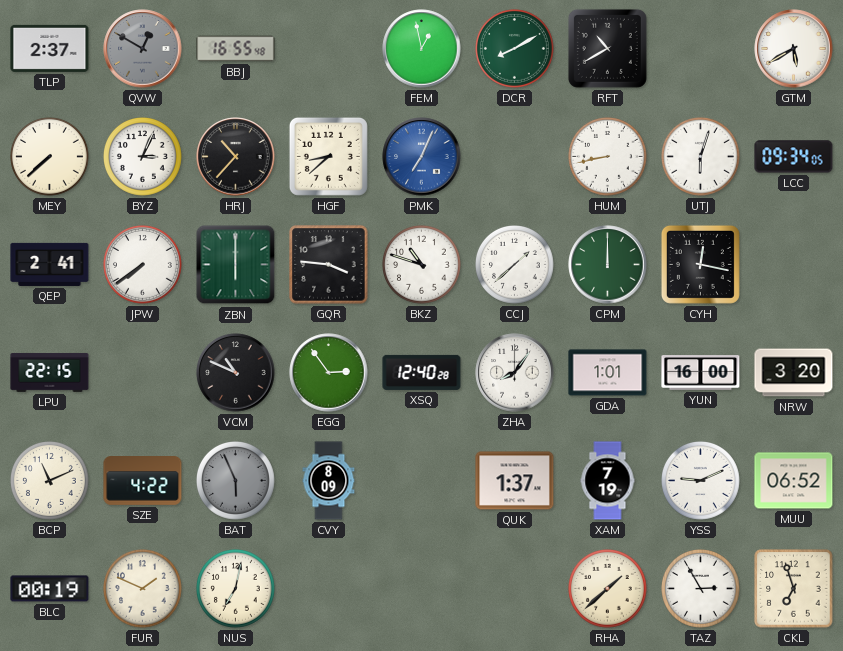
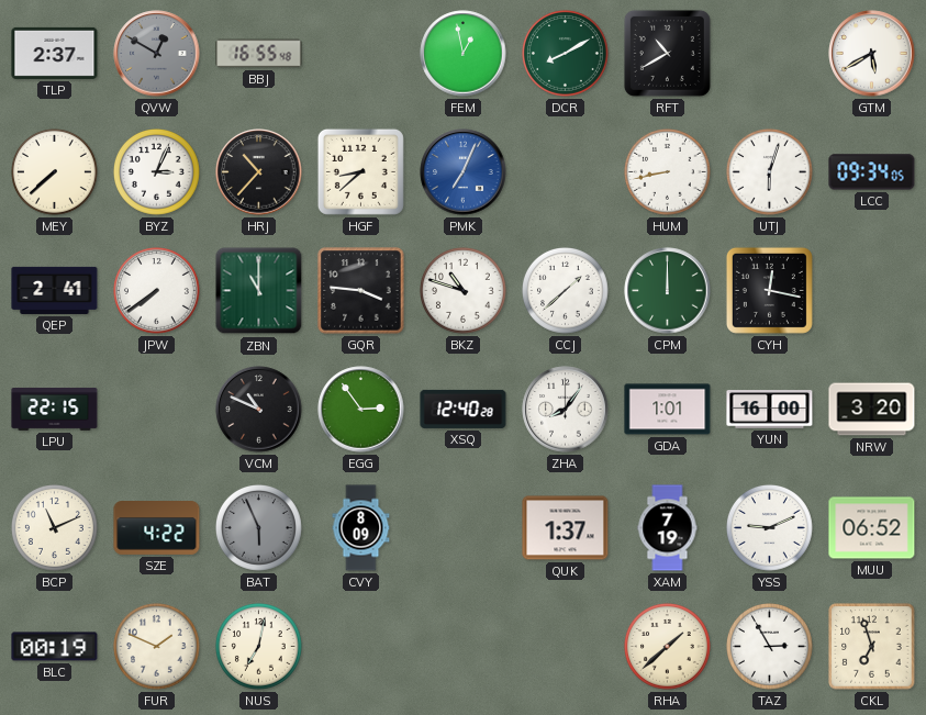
ZBN: 6:00 -> 11:00 (259, 291)
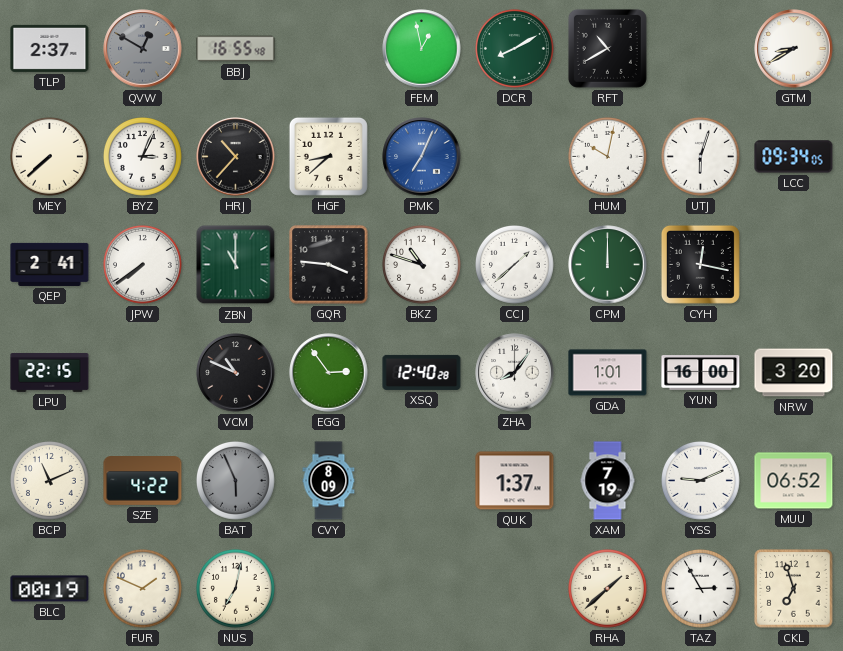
GTM: 5:40 -> 8:40 (794, 49)
HUM: 8:43 -> 10:02 (608, 157)
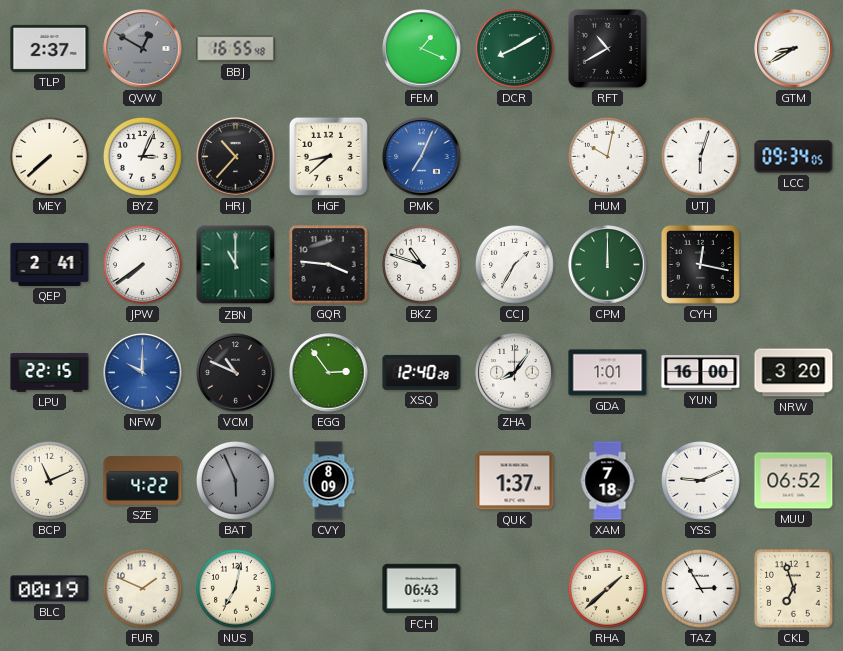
FEM: 12:58 -> 1:19 (422, 49)
CCJ: 1:38 -> 1:35 (515, 265)
NFW: none -> 10:00 (143, 373)
XAM: 7:19 -> 7:18 (608, 481)
FCH: none -> 06:43 (422, 589)
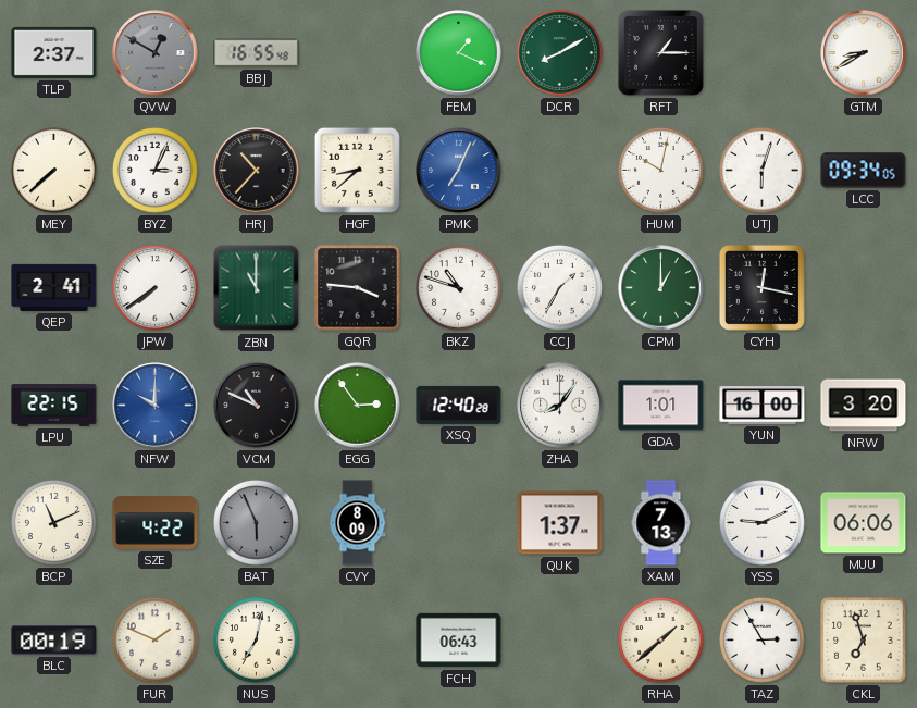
RFT: 10:40 -> 1:15 (660, 52)
CPM: 12:00 -> 1:00 (661, 288)
XAM: 7:18 -> 7:13 (661, 523)
MUU: 06:52 -> 06:06 (864, 523)
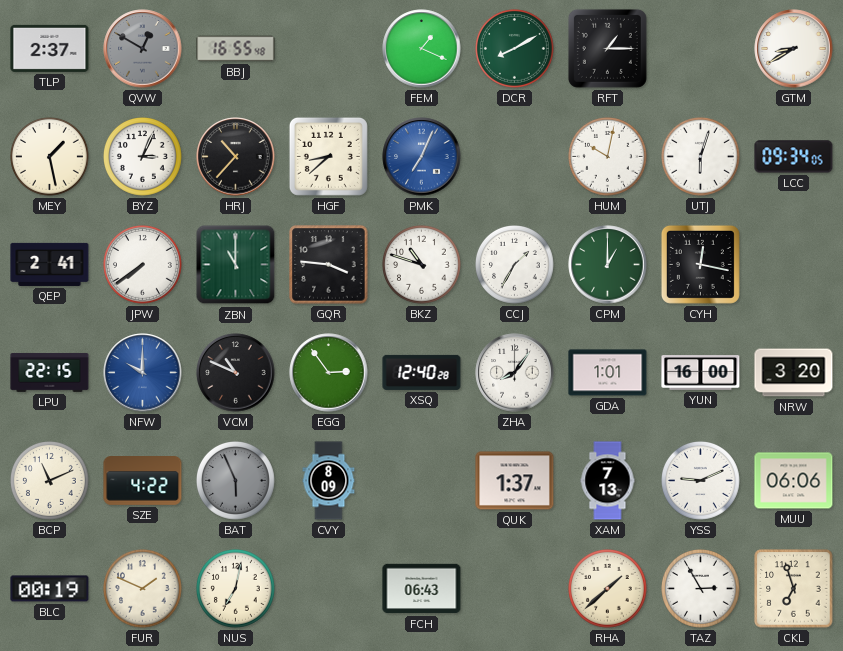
MEY: 7:38 -> 1:28 (50, 157)
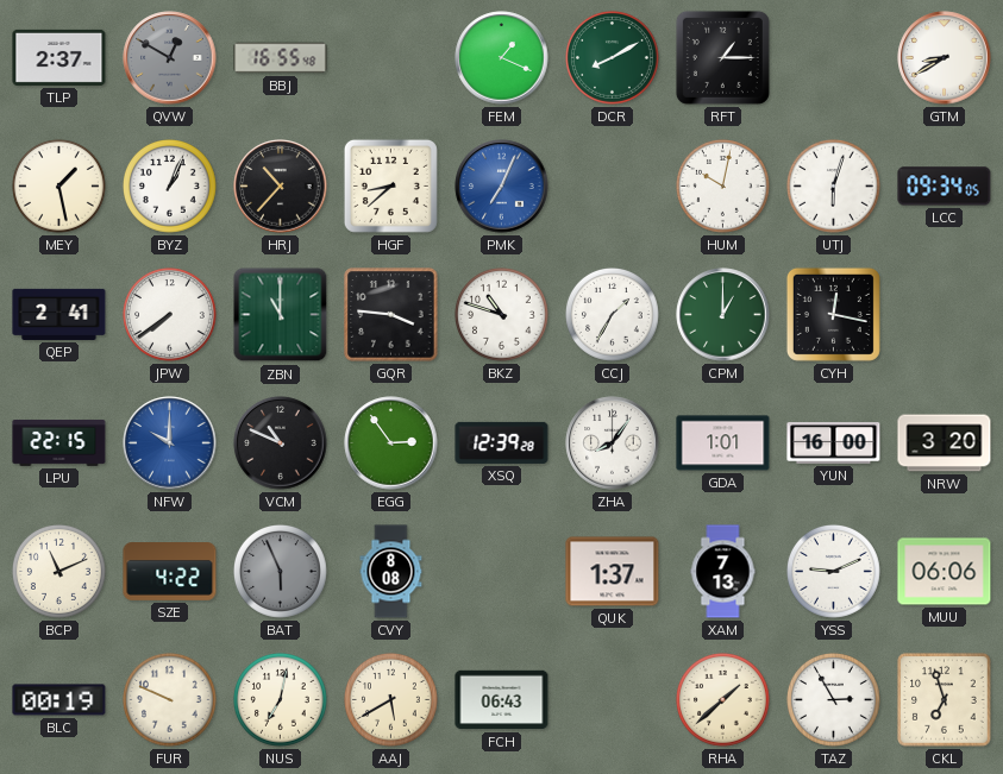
BYZ: 3:04 -> 1:04 (170, 187)
XSQ: 12:40 -> 12:39 (502, 442)
CVY: 8:09 -> 8:08 (391, 572)
FUR: 1:49 -> 9:49 (170, 700)
AAJ: none -> 5:40 (391, 700)
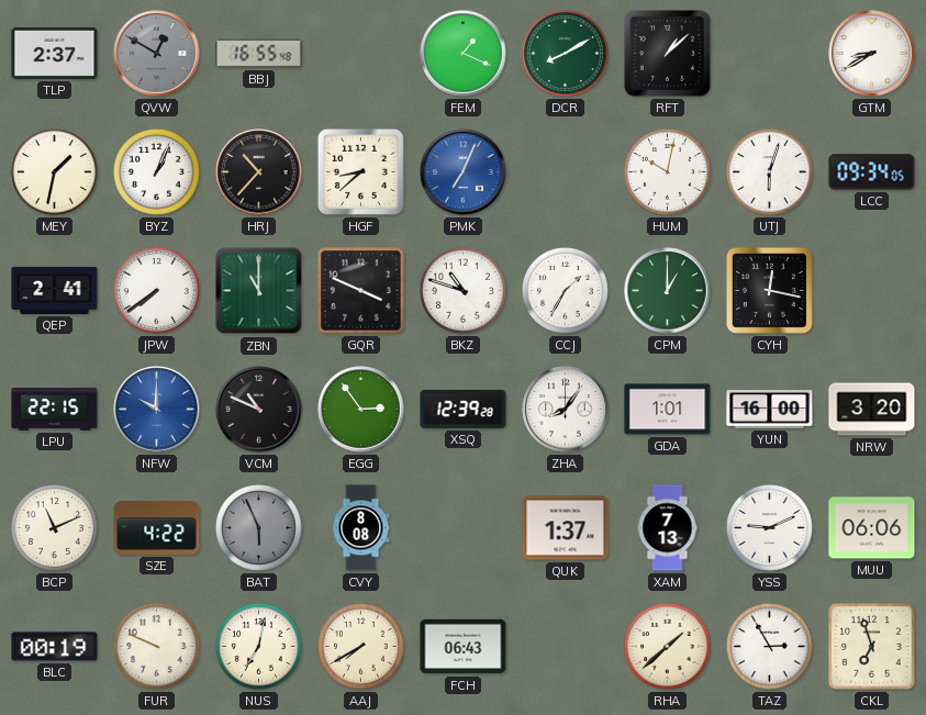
RFT: 1:15 -> 1:08 (667, 53)
MEY: 1:28 -> 1:32 (55, 172)
GQR: 3:46 -> 3:49 (361, 291)
AAJ: 5:40 -> 7:40 (361, 647)
